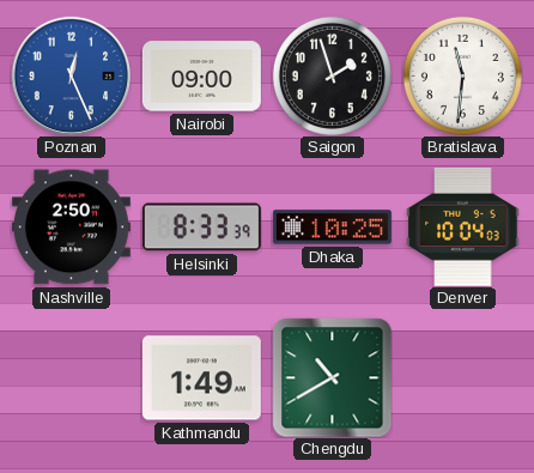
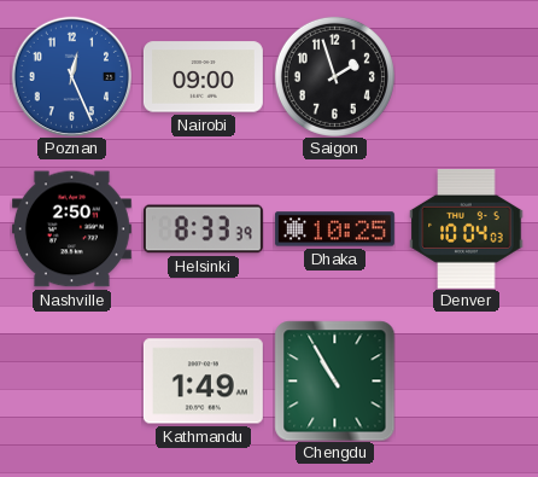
Bratislava: 11:31 -> none (462, 75)
Chengdu: 10:40 -> 10:55 (334, 380)
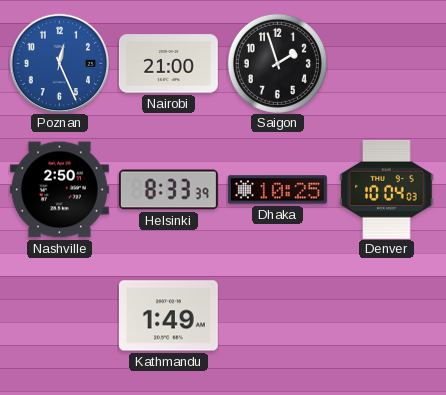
Nairobi: 09:00 -> 21:00 (168, 64)
Chengdu: 10:55 -> none (334, 380)
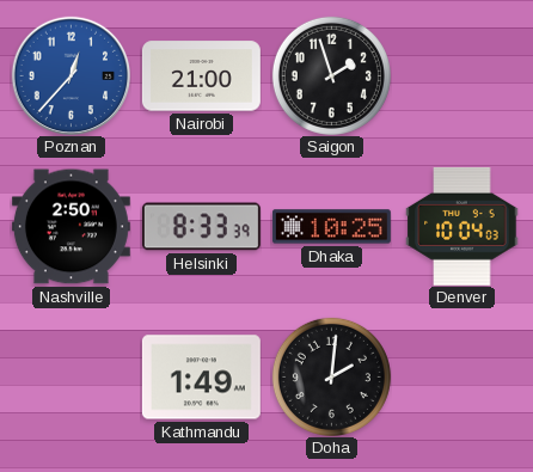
Poznan: 12:26 -> 12:37 (71, 75)
Doha: none -> 2:01 (331, 376)
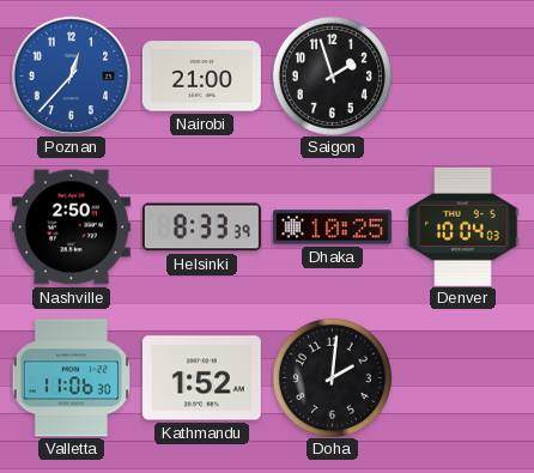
Valletta: none -> 11:06 (71, 378)
Kathmandu: 1:49 -> 1:52 (201, 378)
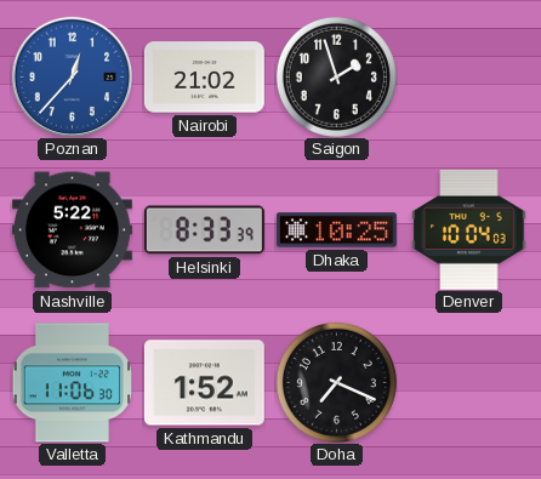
Nairobi: 21:00 -> 21:02 (204, 78)
Nashville: 2:50 -> 5:22 (72, 230)
Doha: 2:01 -> 7:19 (336, 382)
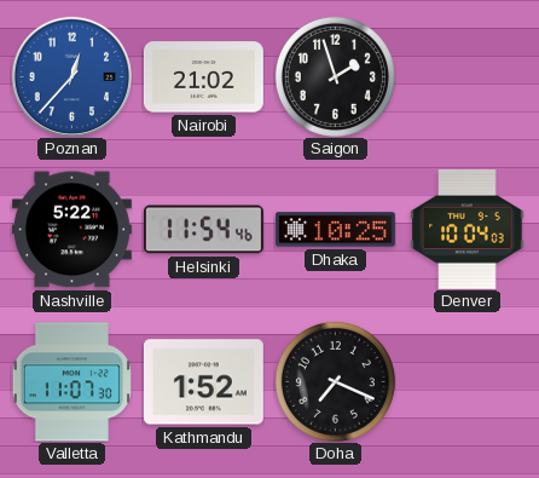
Helsinki: 8:33 -> 11:54 (203, 230)
Valletta: 11:06 -> 11:07 (71, 382)
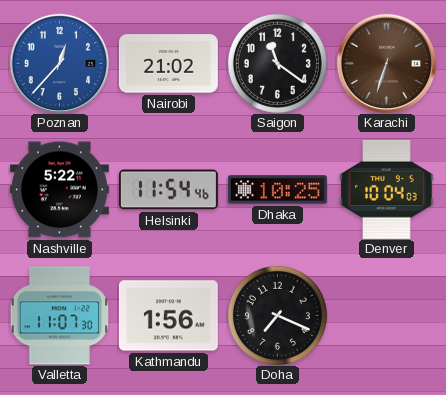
Saigon: 1:57 -> 11:21 (277, 63)
Karachi: none -> 6:33 (386, 63)
Kathmandu: 1:52 -> 1:56 (168, 316)
